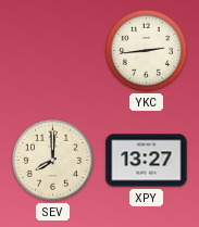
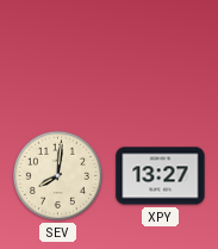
YKC: 2:44 -> none (146, 50)
SEV: 8:00 -> 8:01 (57, 175)
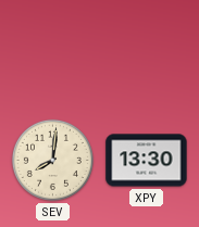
XPY: 13:27 -> 13:30 (147, 161)
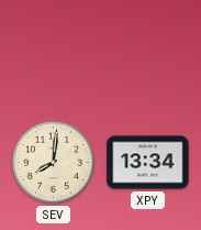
XPY: 13:30 -> 13:34 (148, 163)
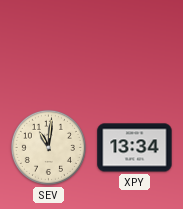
SEV: 8:01 -> 11:01 (48, 147)
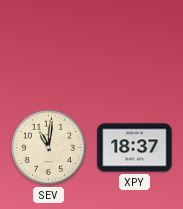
XPY: 13:34 -> 18:37 (135, 148)
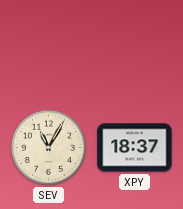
SEV: 11:01 -> 11:05 (48, 147)
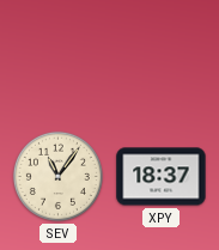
SEV: 11:05 -> 11:06 (57, 176)
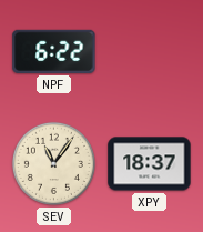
NPF: none -> 6:22 (54, 51)
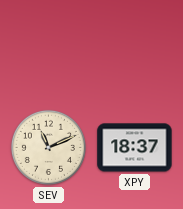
NPF: 6:22 -> none (54, 51)
SEV: 11:06 -> 11:11 (48, 147)
